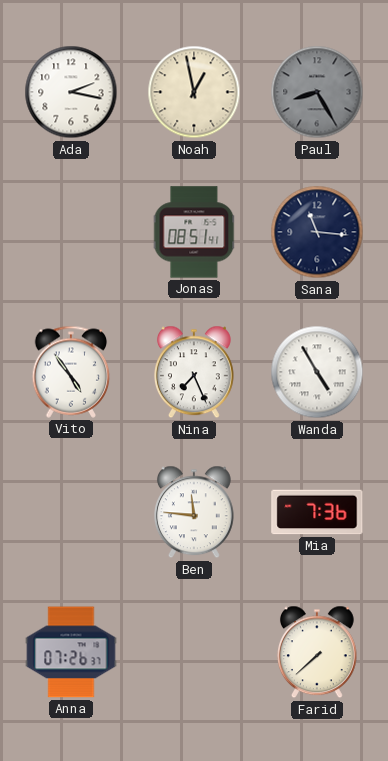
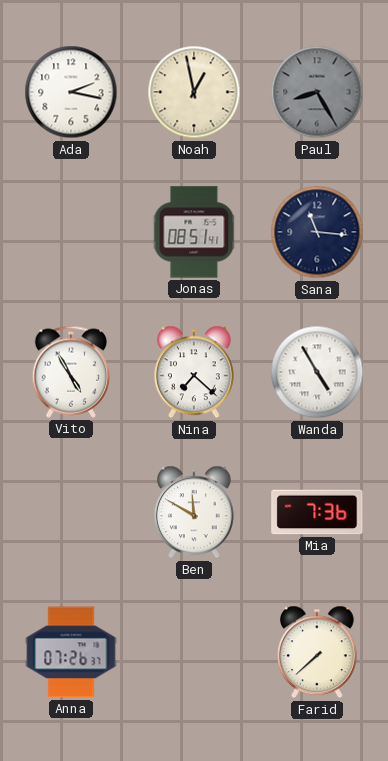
Vito: 4:54 -> 4:55 (71, 372)
Nina: 7:26 -> 7:22 (194, 372)
Ben: 11:46 -> 11:50 (194, 512)
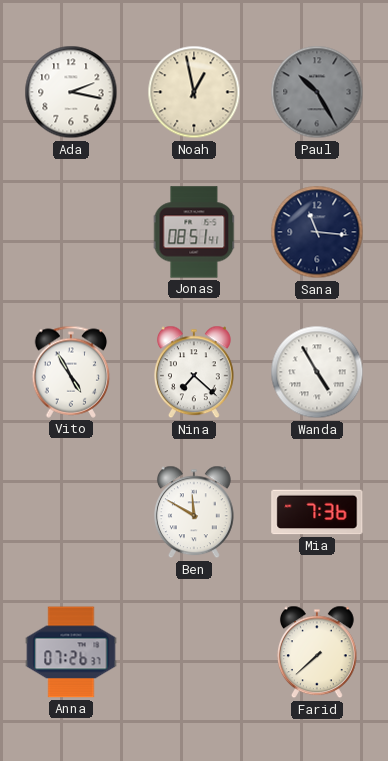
Paul: 8:25 -> 10:25 (317, 92)
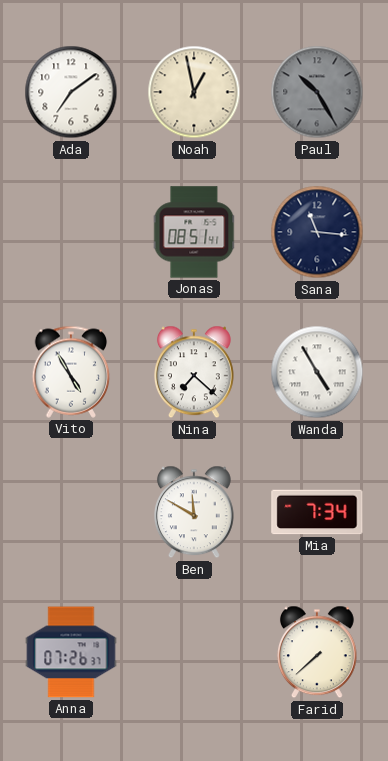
Ada: 2:17 -> 7:09 (71, 92)
Mia: 7:36 -> 7:34 (317, 512)
